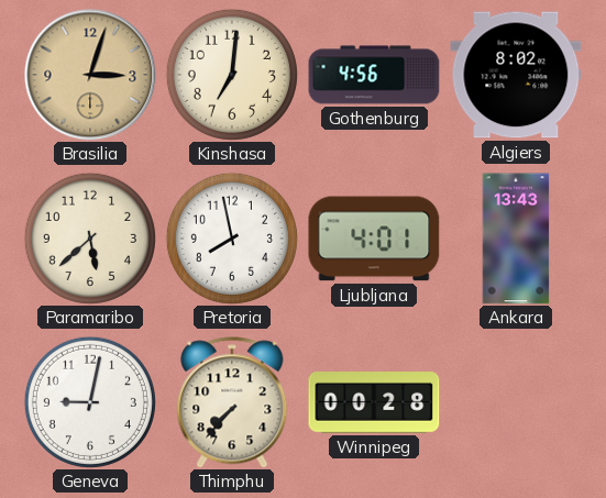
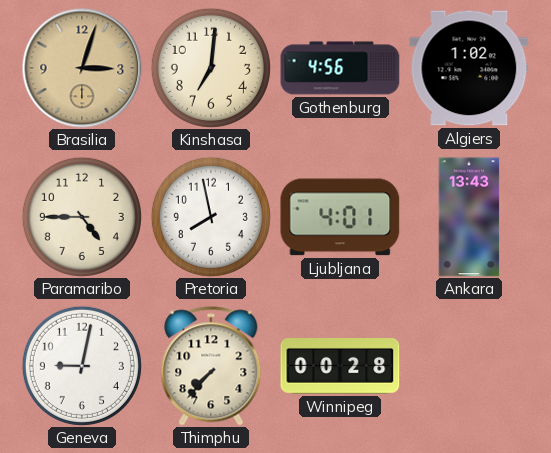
Algiers: 8:02 -> 1:02 (469, 68)
Paramaribo: 5:38 -> 4:45 (82, 217)
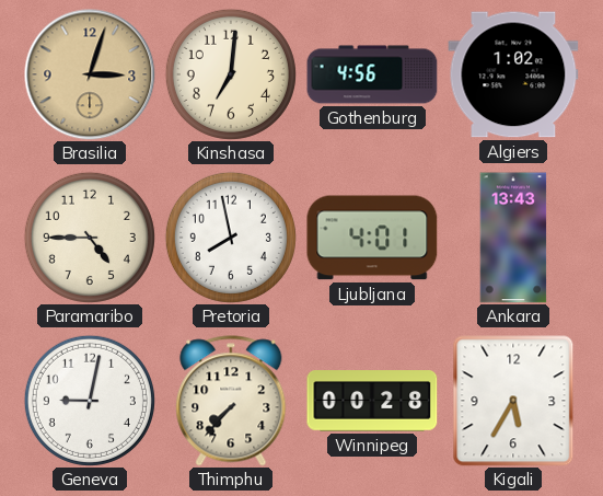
Kigali: none -> 5:35 (513, 401)
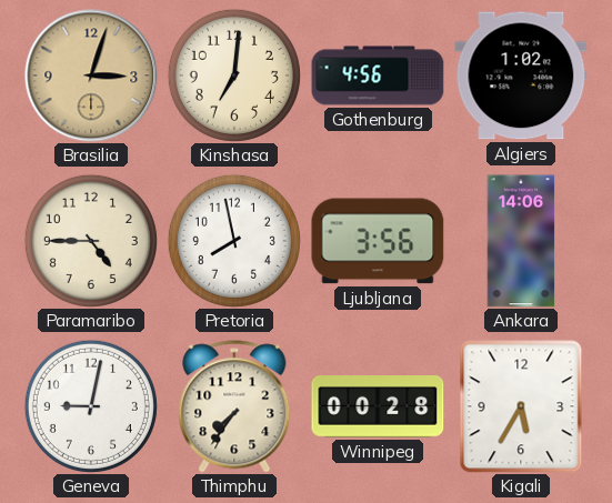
Ljubljana: 4:01 -> 3:56 (378, 241)
Ankara: 13:43 -> 14:06 (521, 241)
Thimphu: 7:37 -> 7:36 (234, 406)
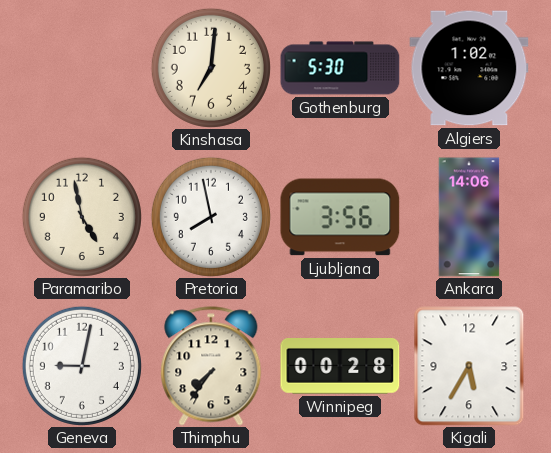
Brasilia: 3:03 -> none (91, 76)
Gothenburg: 4:56 -> 5:30 (340, 68)
Paramaribo: 4:45 -> 4:58 (82, 217)
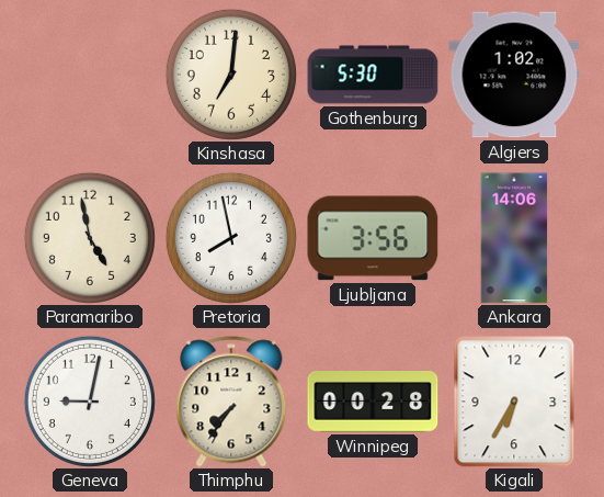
Kigali: 5:35 -> 6:35 (514, 402)
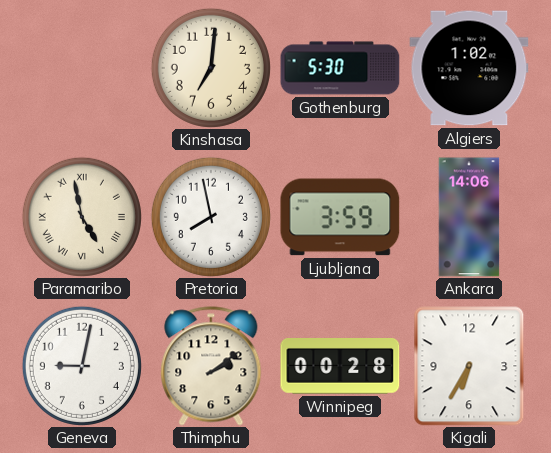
Paramaribo numerals: Arabic -> Roman (82, 217)
Ljubljana: 3:56 -> 3:59 (340, 217)
Thimphu: 7:36 -> 2:09 (211, 366)
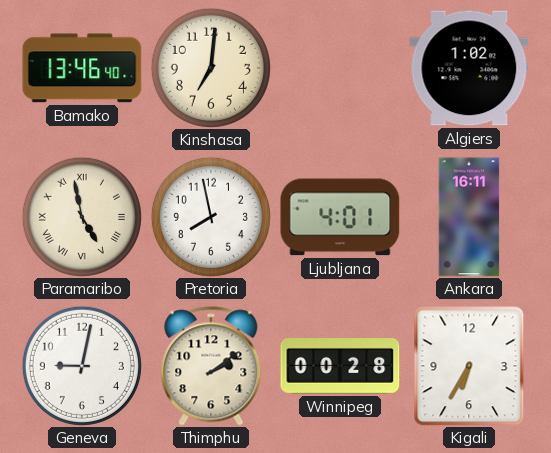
Bamako: none -> 13:46 (82, 68)
Gothenburg: 5:30 -> none (340, 68)
Ljubljana: 3:59 -> 4:01 (340, 217)
Ankara: 14:06 -> 16:11 (469, 217)
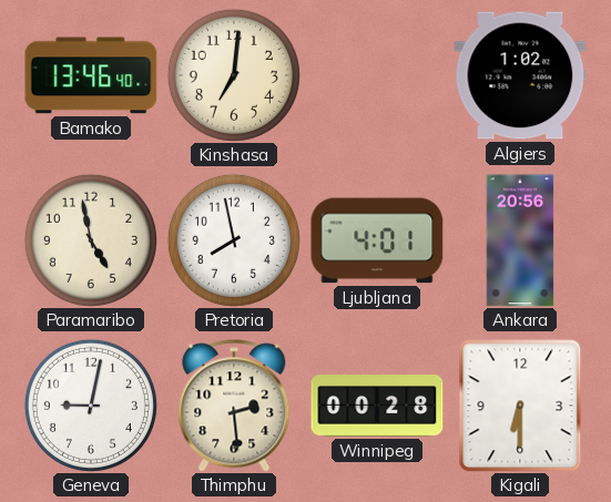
Paramaribo numerals: Roman -> Arabic (91, 240)
Ankara: 16:11 -> 20:56 (520, 240)
Thimphu: 2:09 -> 2:29 (234, 406)
Kigali: 6:35 -> 6:30 (520, 406)
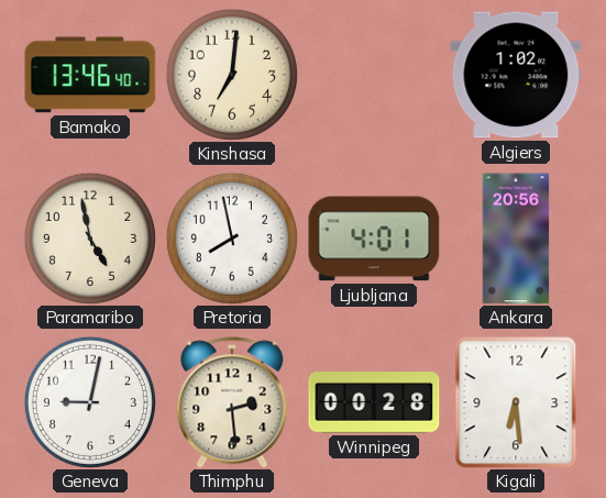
Kigali: 6:30 -> 6:29 (516, 402)
